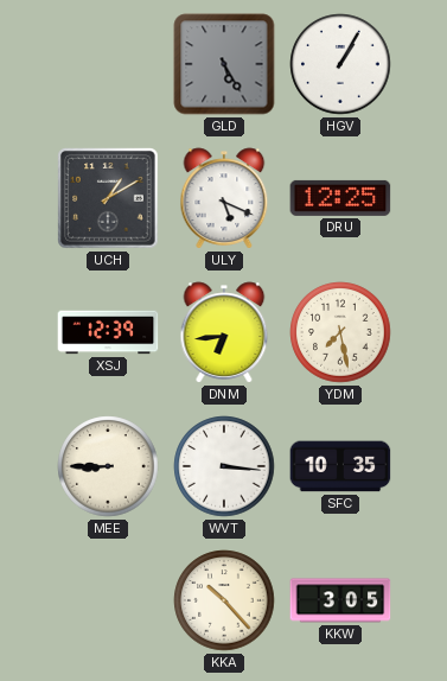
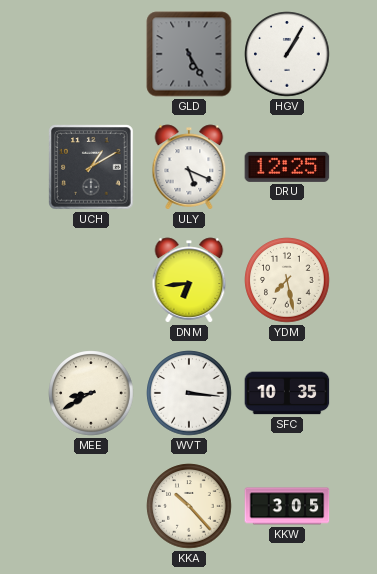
XSJ: 12:39 -> none (108, 332)
MEE: 8:45 -> 8:40 (91, 393)
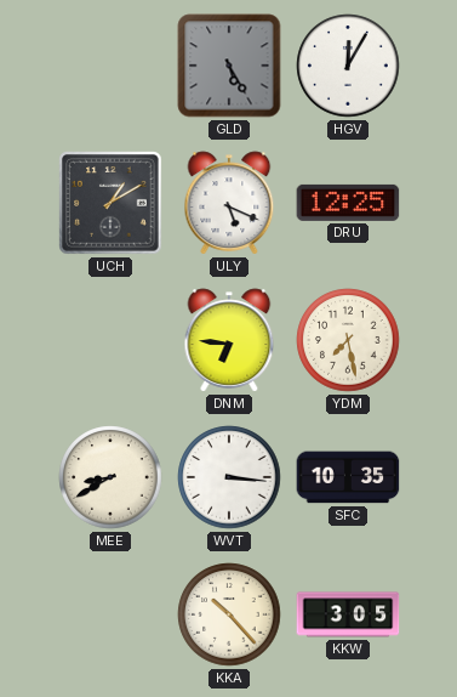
HGV: 1:05 -> 12:05 (348, 66)
DNM: 6:44 -> 6:46 (229, 340)
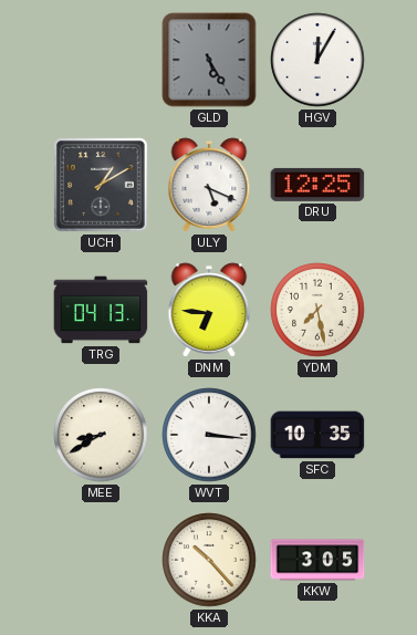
TRG: none -> 04:13 (101, 310)
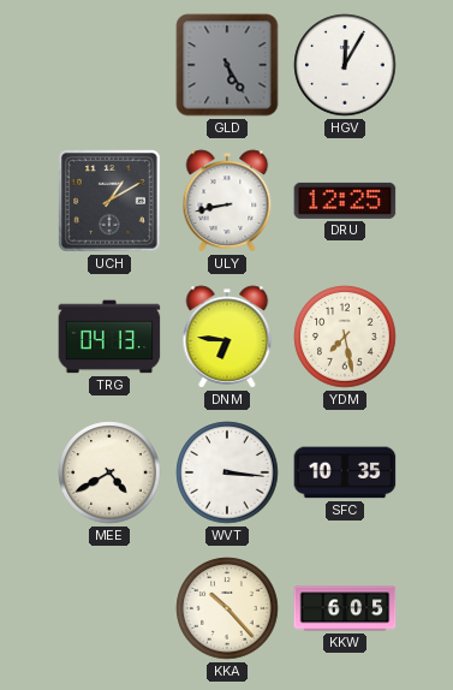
ULY: 5:19 -> 8:43 (227, 201)
MEE: 8:40 -> 4:40 (109, 472)
KKW: 3:05 -> 6:05 (345, 608)
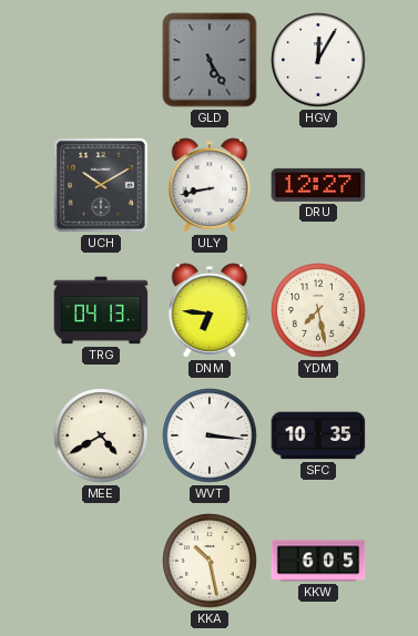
UCH: 1:10 -> 10:10 (101, 185)
DRU: 12:25 -> 12:27 (318, 185)
KKA: 10:23 -> 10:28 (210, 561)
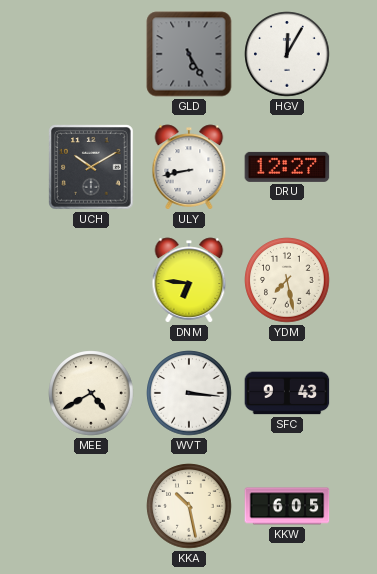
TRG: 04:13 -> none (101, 310)
SFC: 10:35 -> 9:43 (287, 393)
